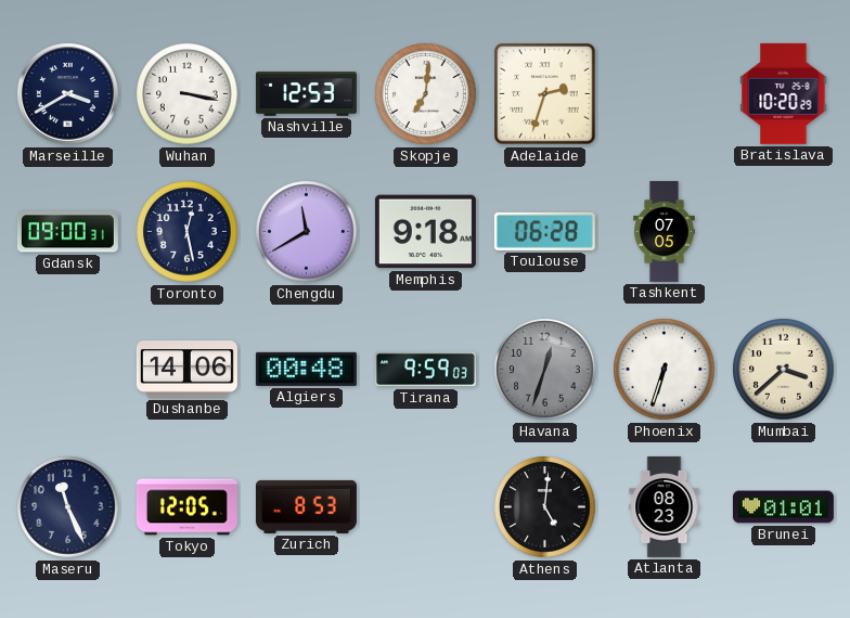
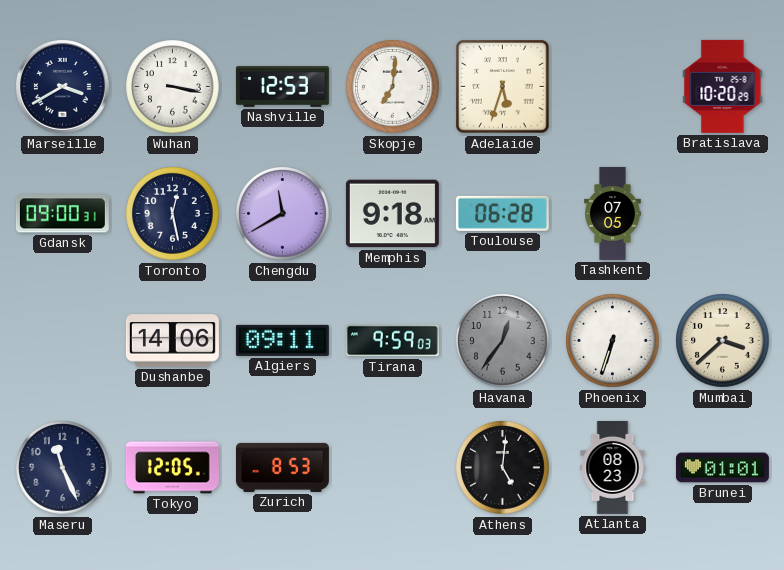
Adelaide: 2:33 -> 5:33 (503, 87)
Algiers: 00:48 -> 09:11 (282, 340)
Havana: 12:33 -> 12:36 (503, 341)
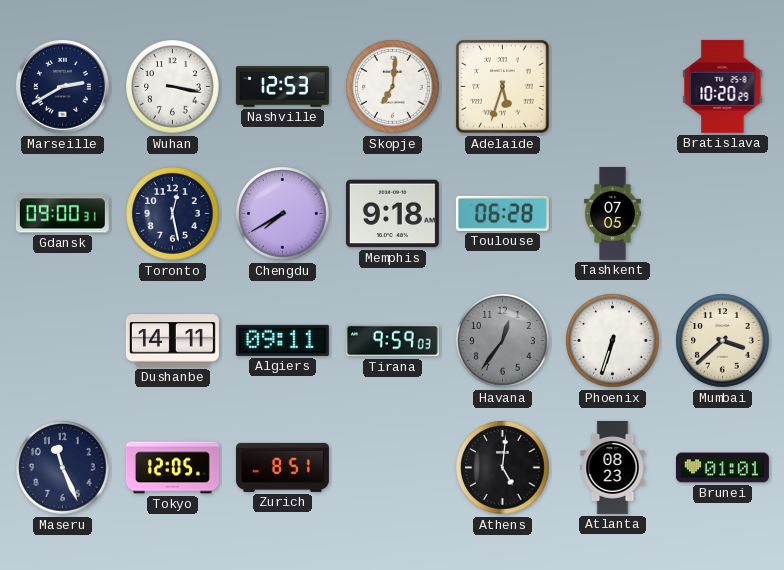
Marseille: 3:40 -> 2:40 (63, 87)
Chengdu: 11:40 -> 7:40 (283, 214)
Dushanbe: 14:06 -> 14:11 (172, 341)
Zurich: 8:53 -> 8:51 (282, 467)
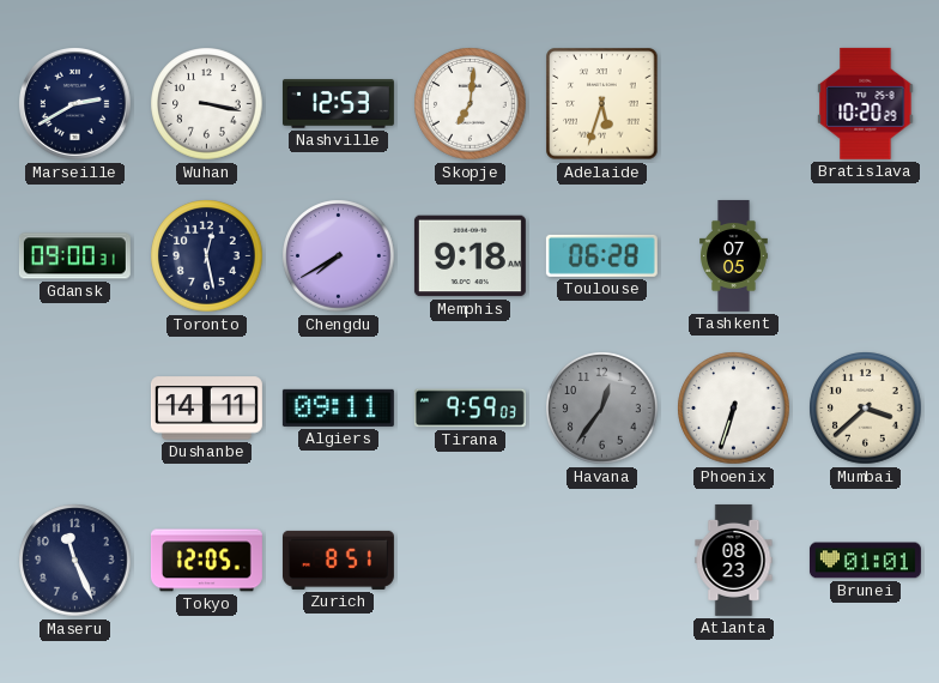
Athens: 5:01 -> none (503, 468)
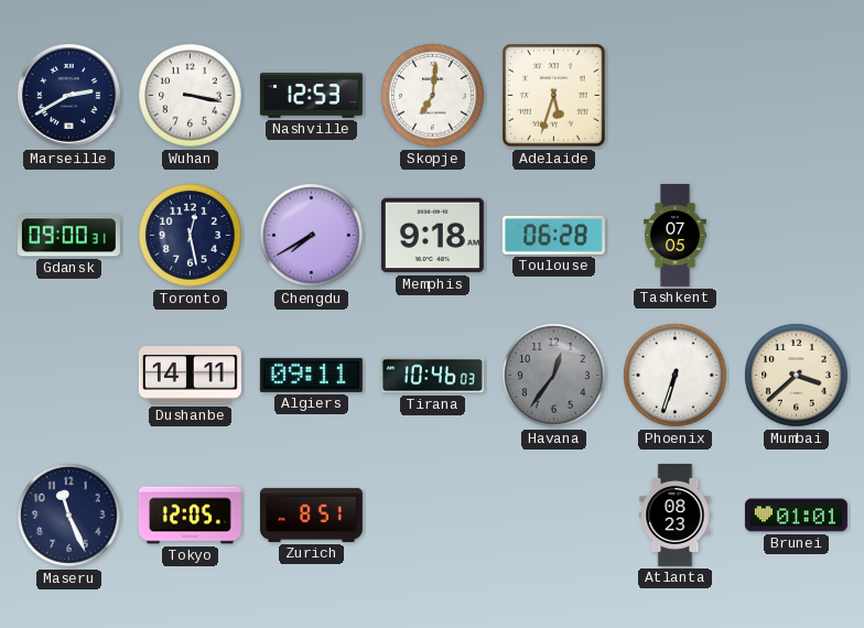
Bratislava: 10:20 -> none (866, 103)
Tirana: 9:59 -> 10:46 (432, 376)
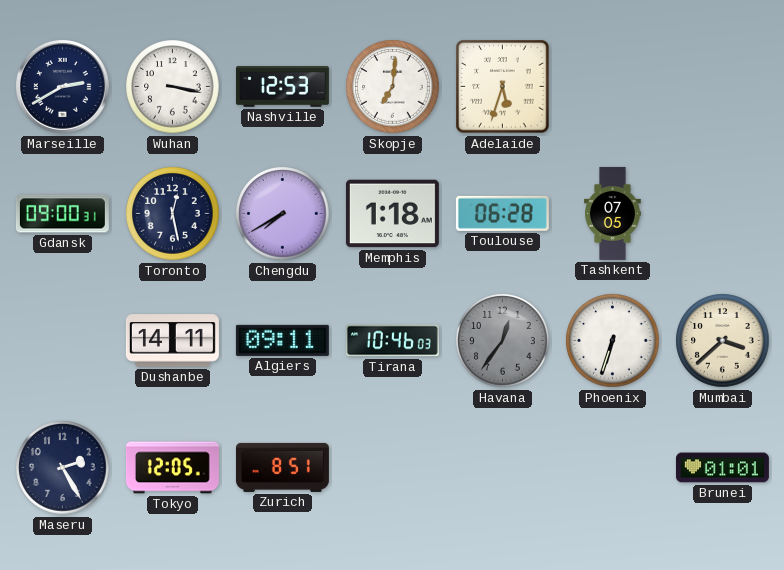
Memphis: 9:18 -> 1:18 (392, 214)
Maseru: 11:26 -> 2:25 (63, 468)
Atlanta: 08:23 -> none (676, 515)
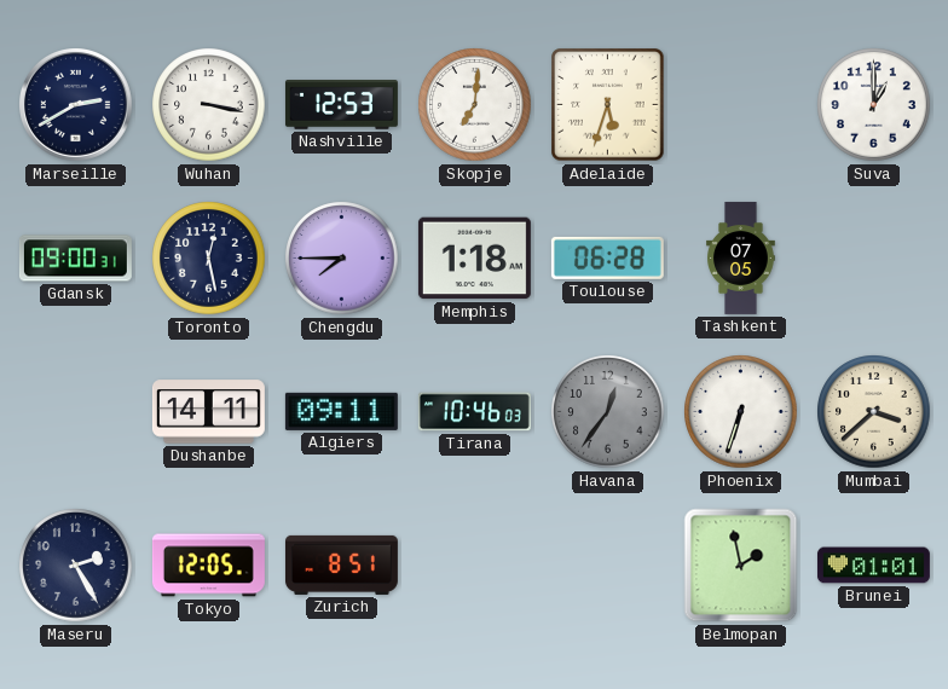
Suva: none -> 1:00 (874, 105)
Chengdu: 7:40 -> 7:45 (342, 259)
Belmopan: none -> 1:58 (741, 566)
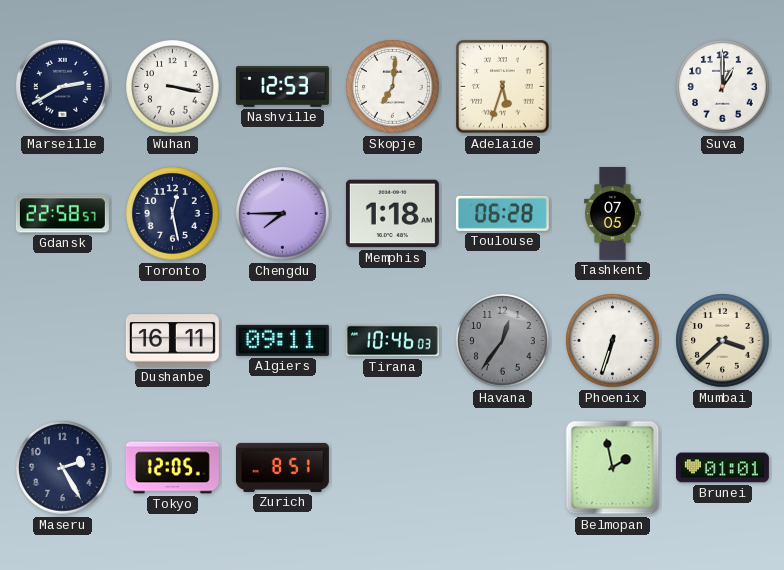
Gdansk: 09:00 -> 22:58 (62, 214)
Dushanbe: 14:11 -> 16:11 (172, 341)
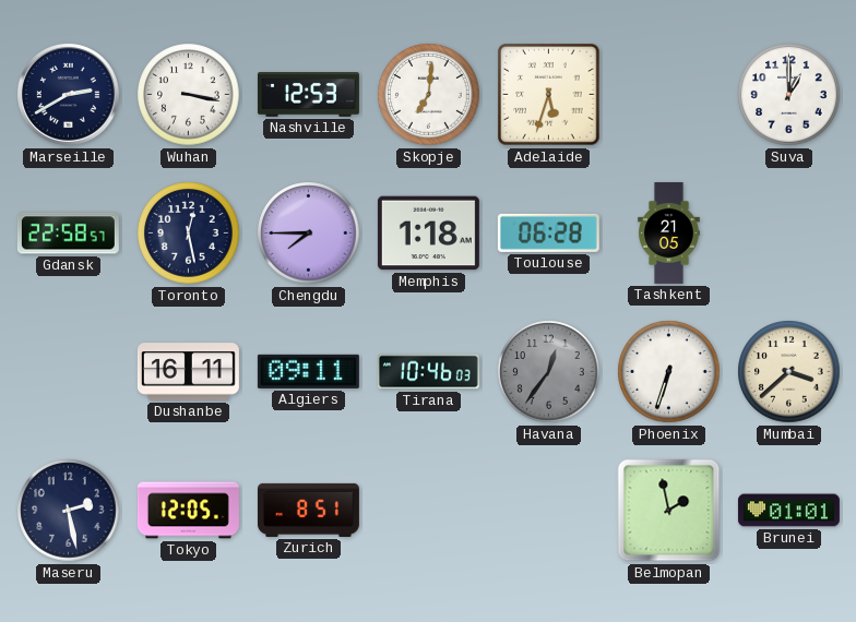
Tashkent: 07:05 -> 21:05 (669, 232)
Maseru: 2:25 -> 2:28 (69, 511)
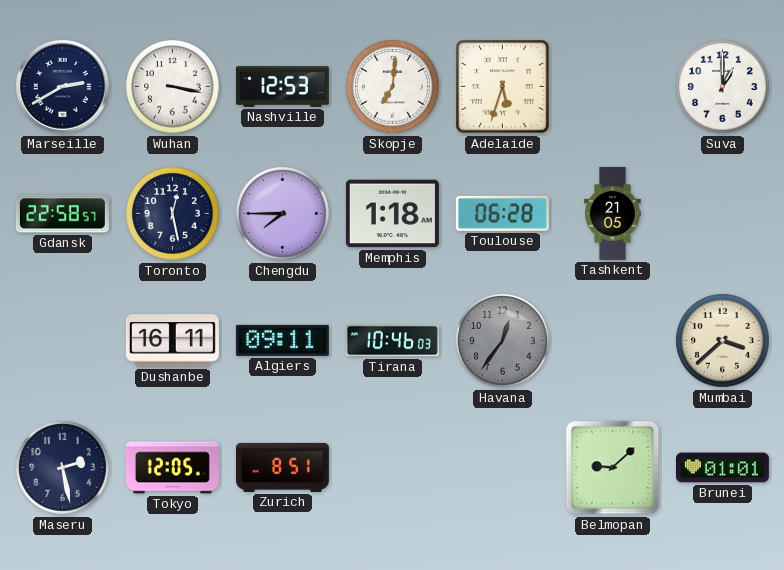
Phoenix: 6:33 -> none (669, 372)
Belmopan: 1:58 -> 9:08 (613, 468)
